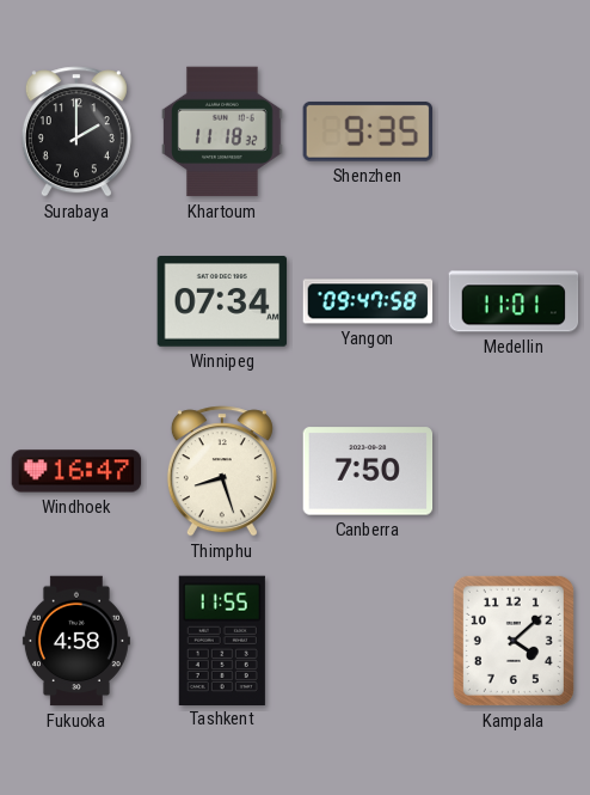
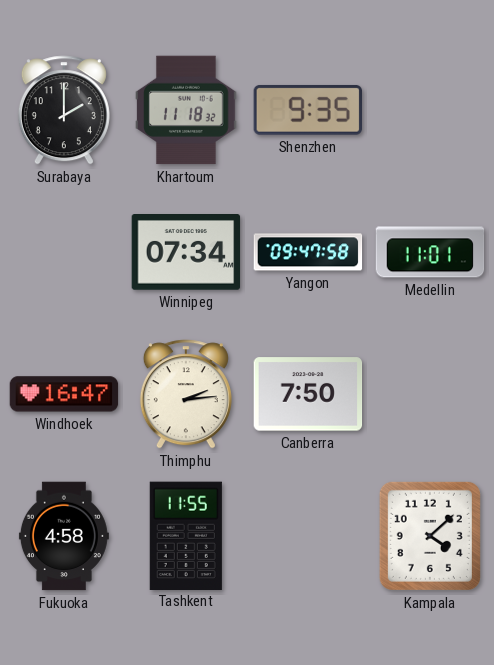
Thimphu: 8:27 -> 2:14 (186, 394)
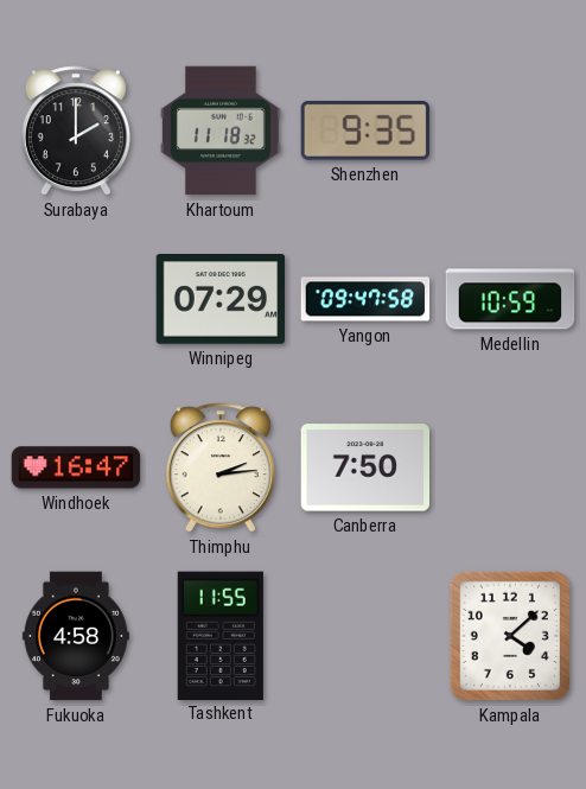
Winnipeg: 07:34 -> 07:29 (221, 300)
Medellin: 11:01 -> 10:59 (510, 299)
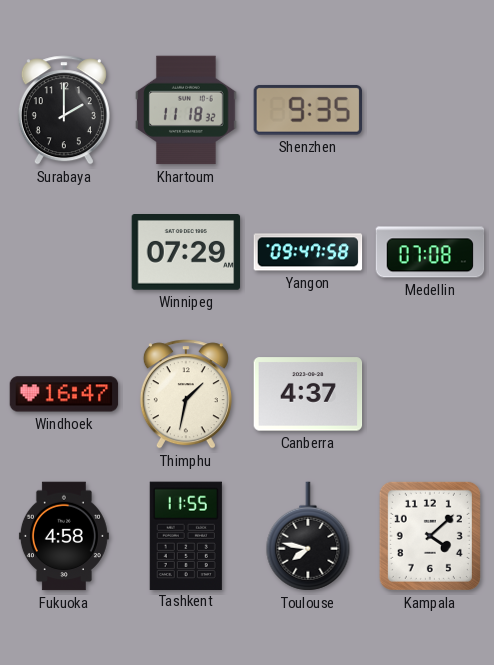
Medellin: 10:59 -> 07:08 (430, 252)
Thimphu: 2:14 -> 1:32 (186, 394)
Canberra: 7:50 -> 4:37 (308, 394)
Toulouse: none -> 7:47 (308, 536)
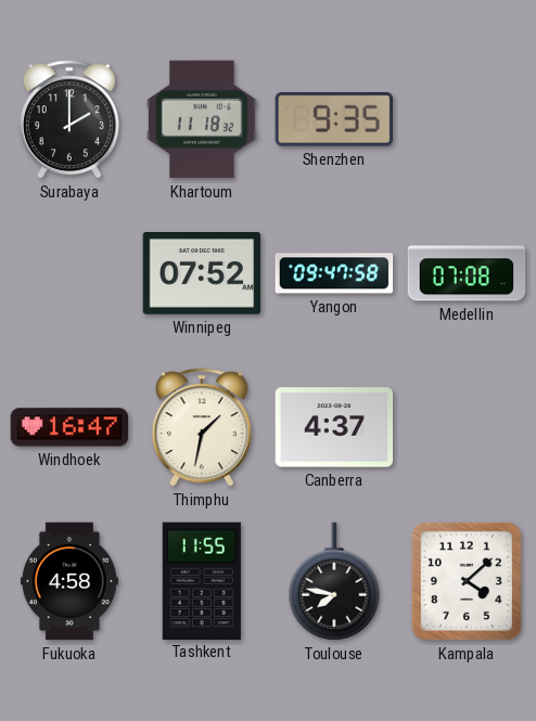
Winnipeg: 07:29 -> 07:52 (202, 274)
